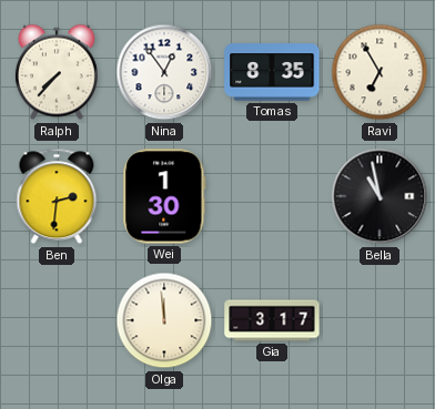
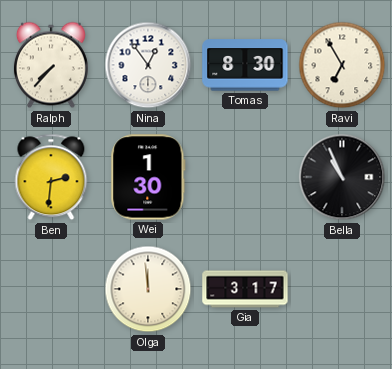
Tomas: 8:35 -> 8:30 (245, 65)
Bella: 10:58 -> 10:56 (342, 177)
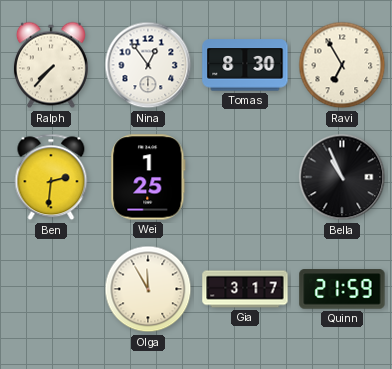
Wei: 1:30 -> 1:25 (148, 177)
Olga: 11:59 -> 11:55 (148, 289)
Quinn: none -> 21:59 (342, 289)
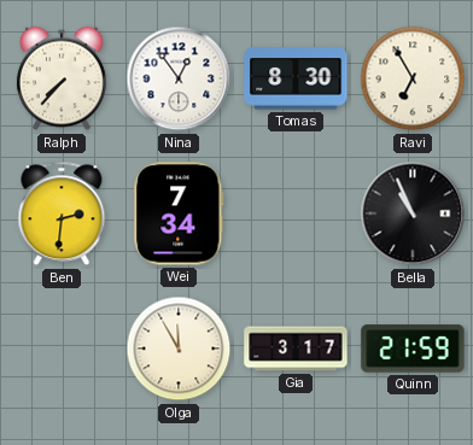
Wei: 1:25 -> 7:34 (179, 213)
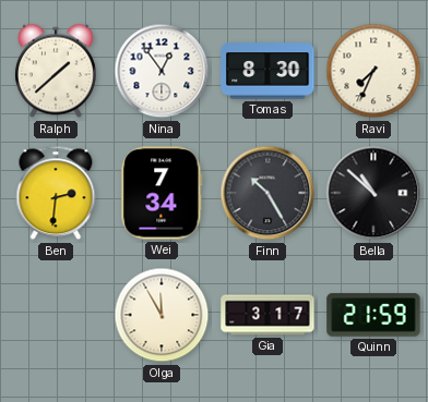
Ralph: 7:37 -> 1:38 (56, 71)
Ravi: 6:55 -> 7:34 (373, 71)
Finn: none -> 10:25 (267, 193)
Bella: 10:56 -> 10:52 (373, 193)
